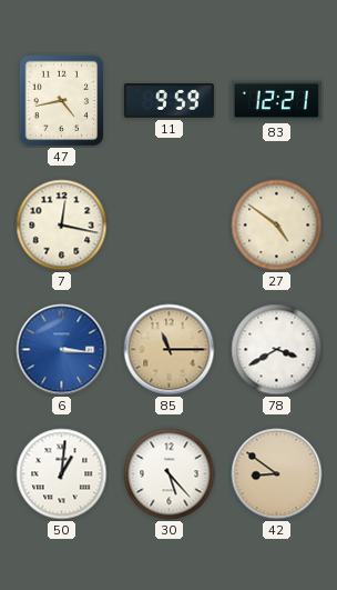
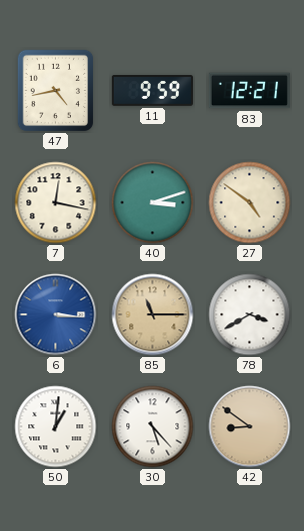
40: none -> 3:12 (153, 203)
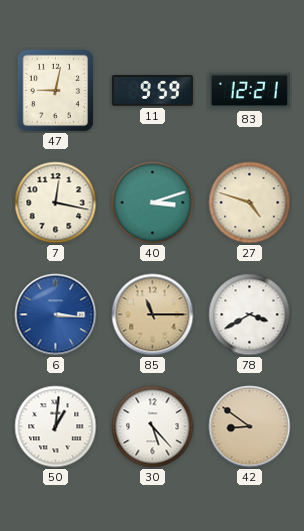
47: 4:43 -> 9:02 (56, 91)
27: 4:51 -> 4:48 (250, 203)
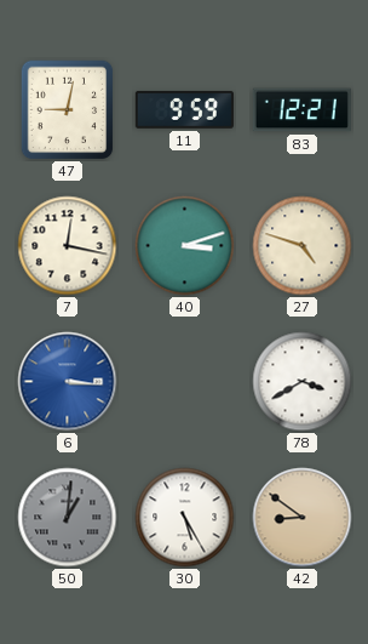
85: 11:15 -> none (153, 315)
50 dial: white -> grey (68, 518)
30: 5:23 -> 5:25 (185, 518)
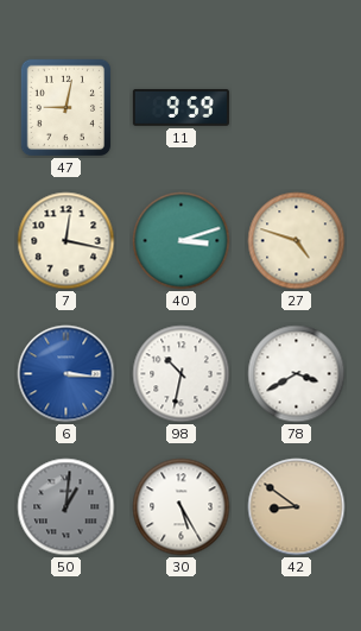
83: 12:21 -> none (301, 110)
98: none -> 10:32 (182, 374)
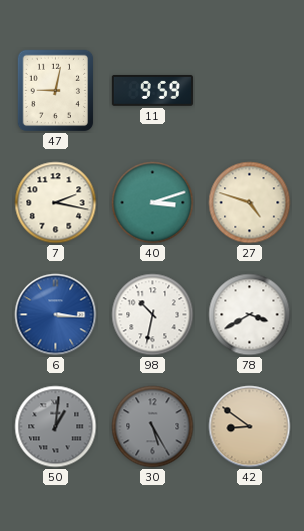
7: 12:17 -> 2:17 (56, 203)
30 dial: white -> grey (153, 427)
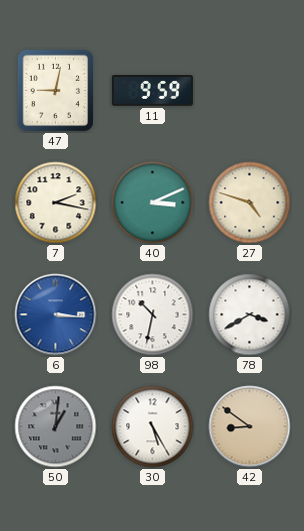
40: 3:12 -> 3:11 (153, 203)
30 dial: grey -> white (153, 427)
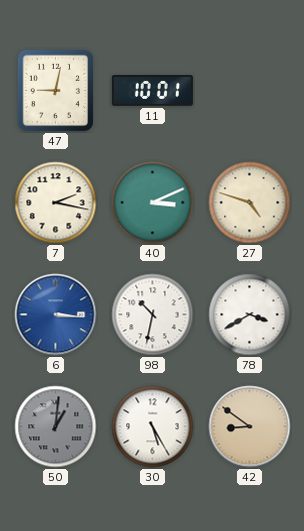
11: 9:59 -> 10:01 (152, 91)
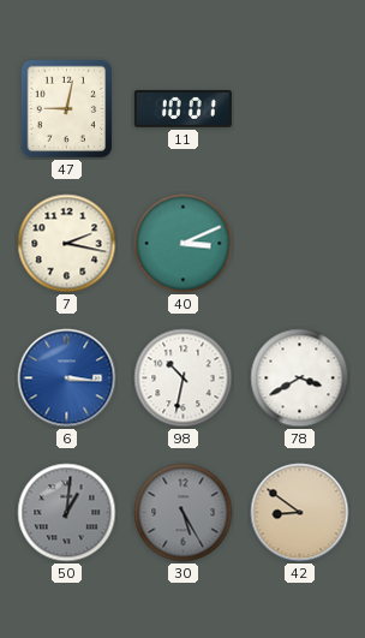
27: 4:48 -> none (250, 203)
30 dial: white -> grey (184, 513)
